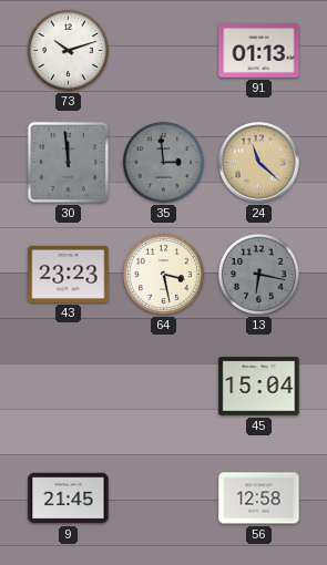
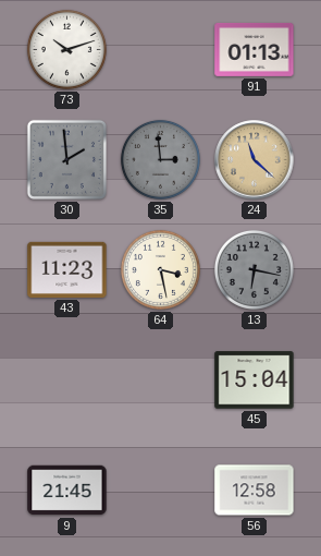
30: 11:59 -> 1:59 (66, 159)
43: 23:23 -> 11:23 (67, 269)
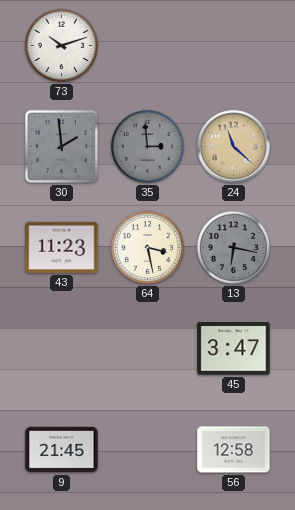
91: 01:13 -> none (255, 49)
45: 15:04 -> 3:47 (234, 349)
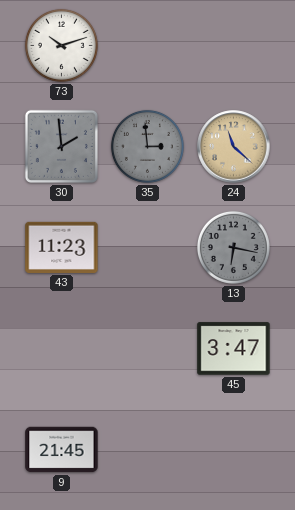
64: 3:28 -> none (147, 247)
56: 12:58 -> none (234, 450)
